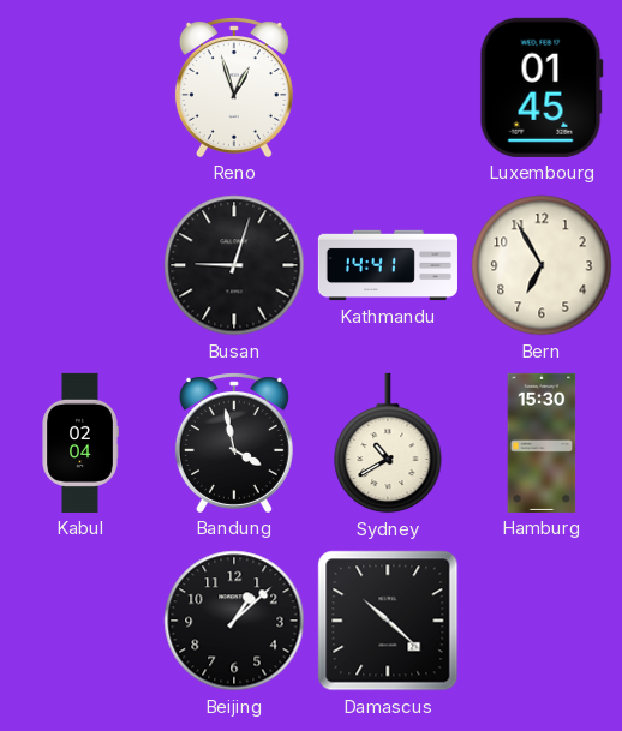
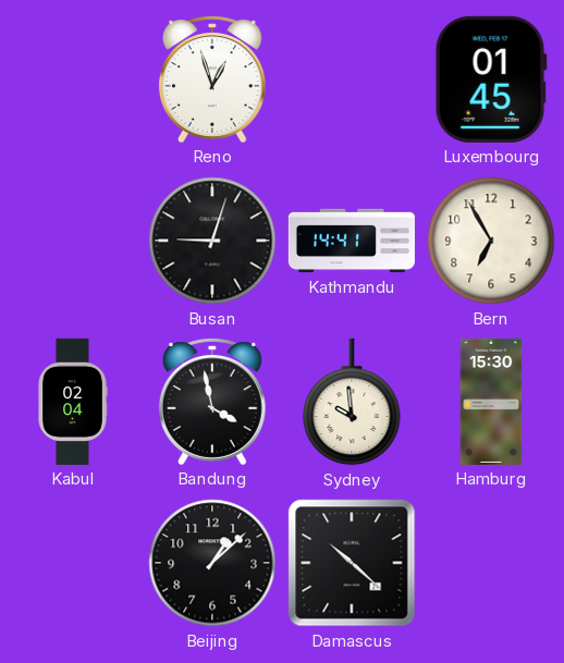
Sydney: 10:40 -> 9:59 (352, 402)
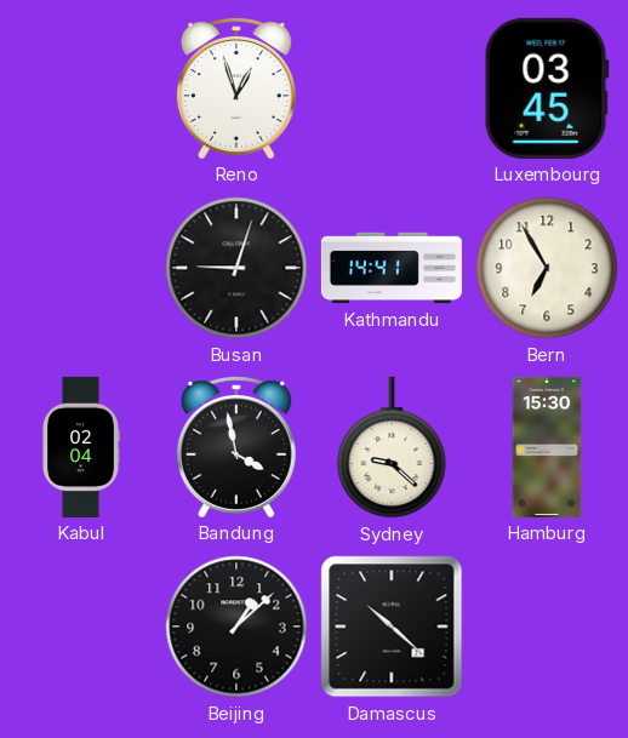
Luxembourg: 01:45 -> 03:45 (547, 88)
Sydney: 9:59 -> 9:22 (392, 447)
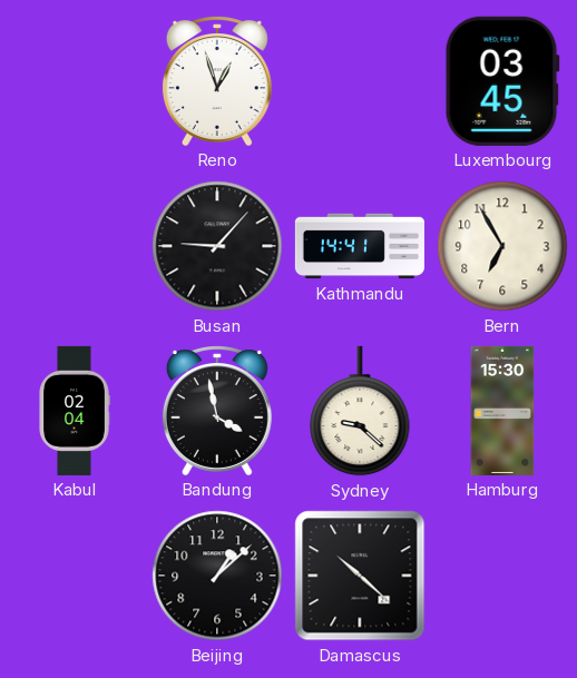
Busan: 9:03 -> 9:07 (217, 246)
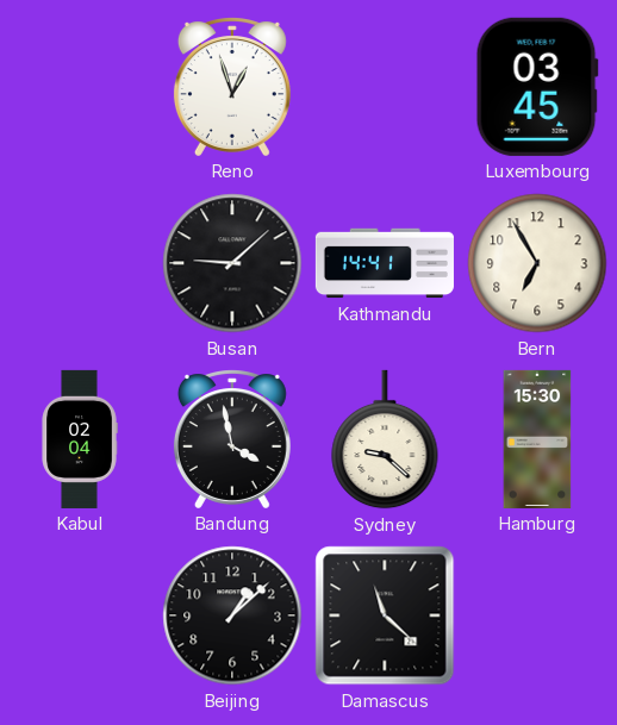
Busan: 9:07 -> 9:08 (232, 263)
Damascus: 10:22 -> 11:22 (385, 615)
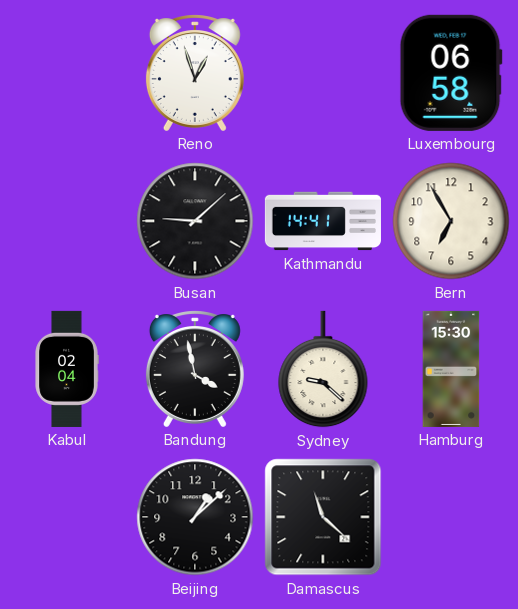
Luxembourg: 03:45 -> 06:58 (451, 73)
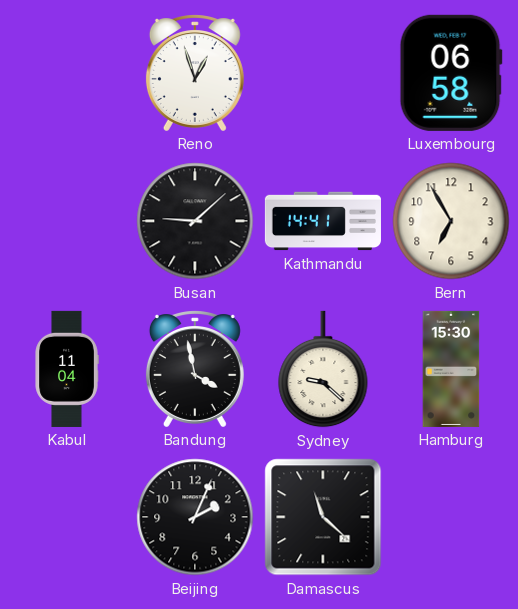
Kabul: 02:04 -> 11:04 (67, 369)
Beijing: 1:08 -> 2:04 (195, 517)
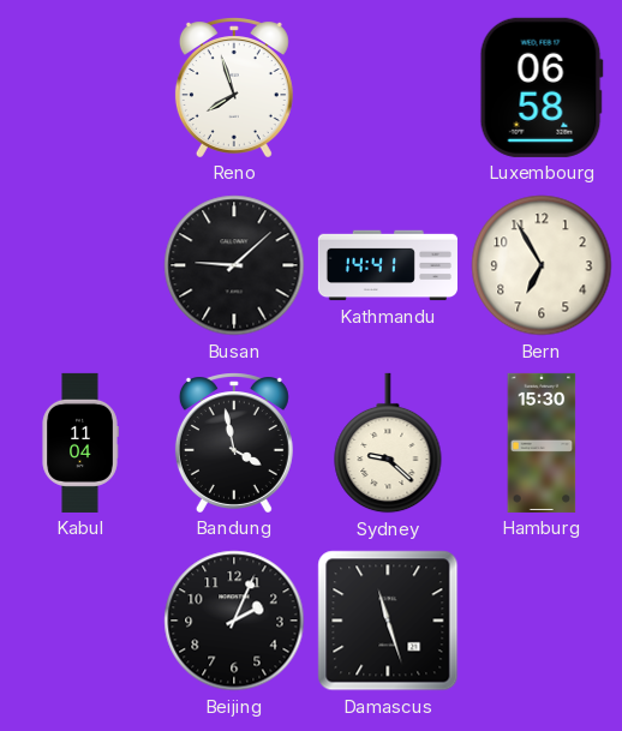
Reno: 12:57 -> 7:57 (234, 88)
Damascus: 11:22 -> 11:27 (388, 621)
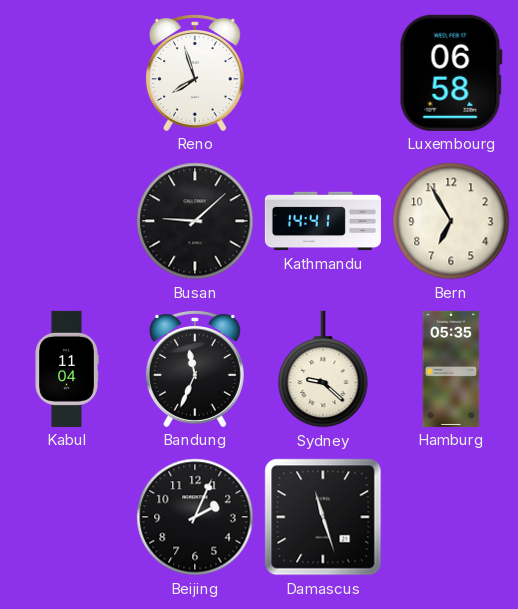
Bandung: 3:58 -> 11:34 (195, 369)
Hamburg: 15:30 -> 05:35 (451, 369)
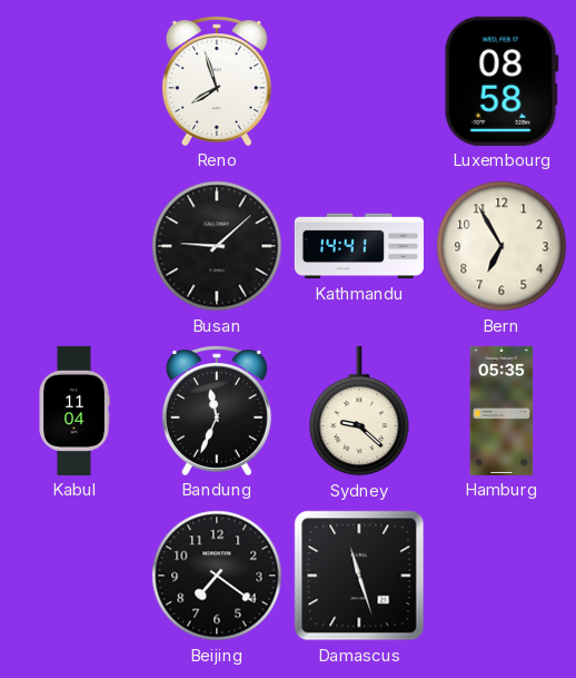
Luxembourg: 06:58 -> 08:58 (501, 81)
Beijing: 2:04 -> 7:21 (217, 576)
